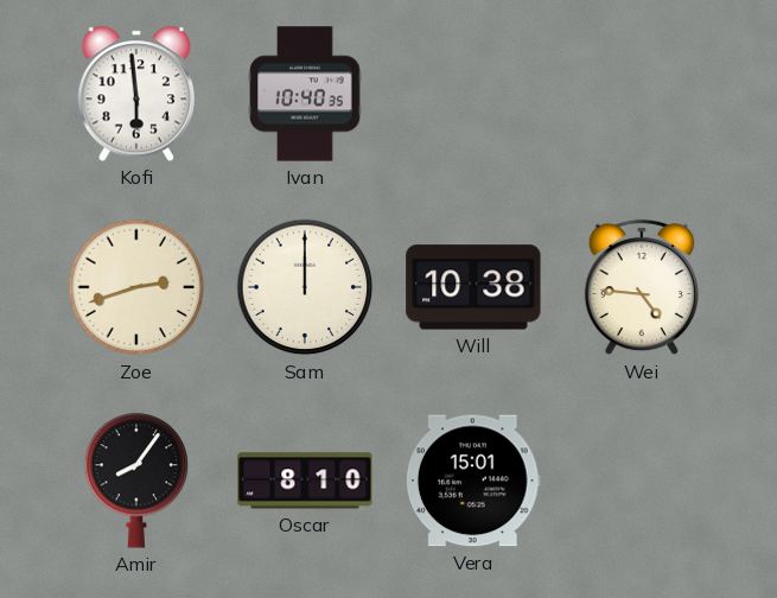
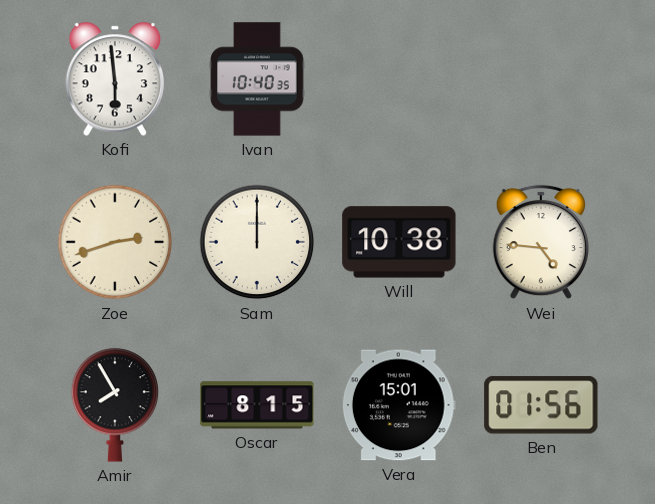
Amir: 8:06 -> 7:55 (115, 405)
Oscar: 8:10 -> 8:15 (257, 405)
Ben: none -> 01:56 (541, 405)
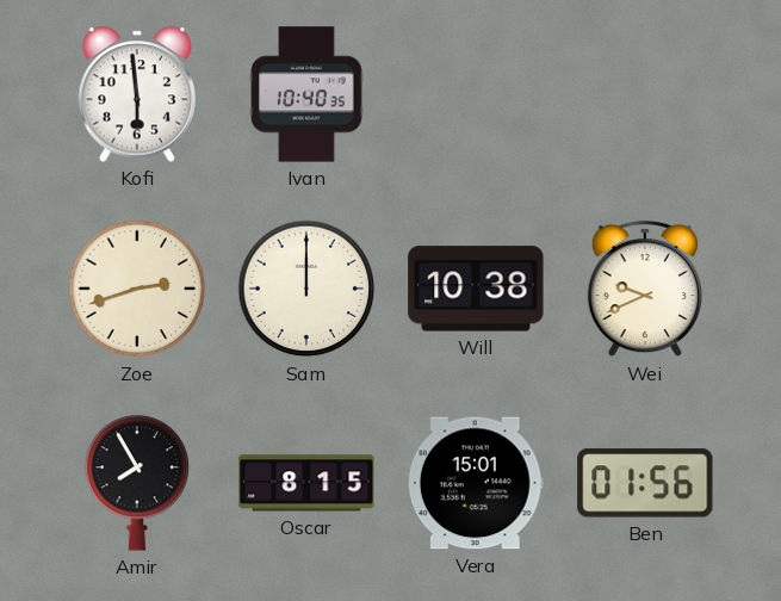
Wei: 4:46 -> 9:41 (644, 289)
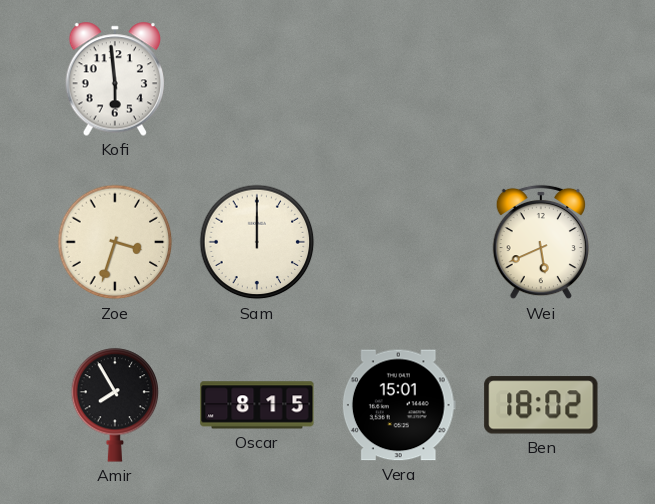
Ivan: 10:40 -> none (306, 94)
Zoe: 2:42 -> 3:33 (115, 242)
Will: 10:38 -> none (476, 289)
Wei: 9:41 -> 5:41 (540, 242)
Ben: 01:56 -> 18:02 (541, 405)
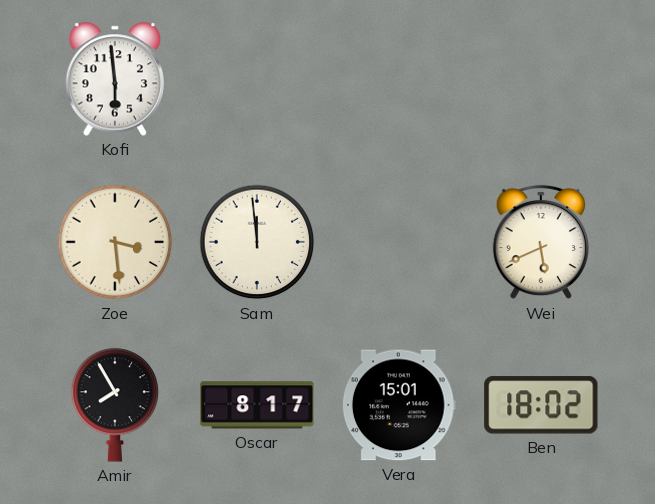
Zoe: 3:33 -> 3:29 (115, 242)
Sam: 12:00 -> 11:59 (257, 242)
Oscar: 8:15 -> 8:17 (257, 405)
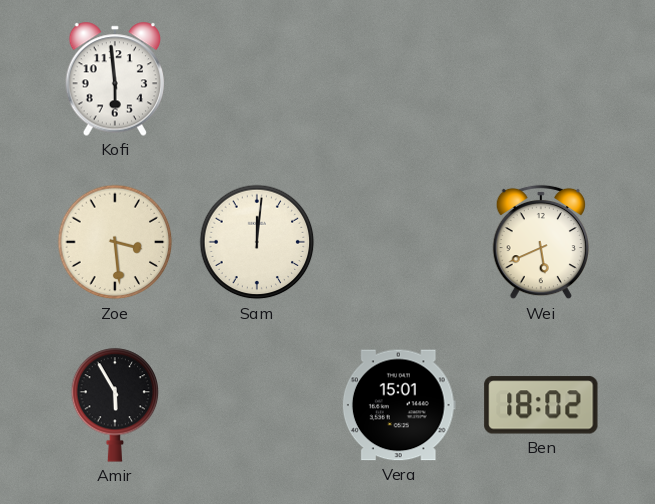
Sam: 11:59 -> 12:01 (257, 242)
Amir: 7:55 -> 5:55 (115, 405)
Oscar: 8:17 -> none (257, 405)
